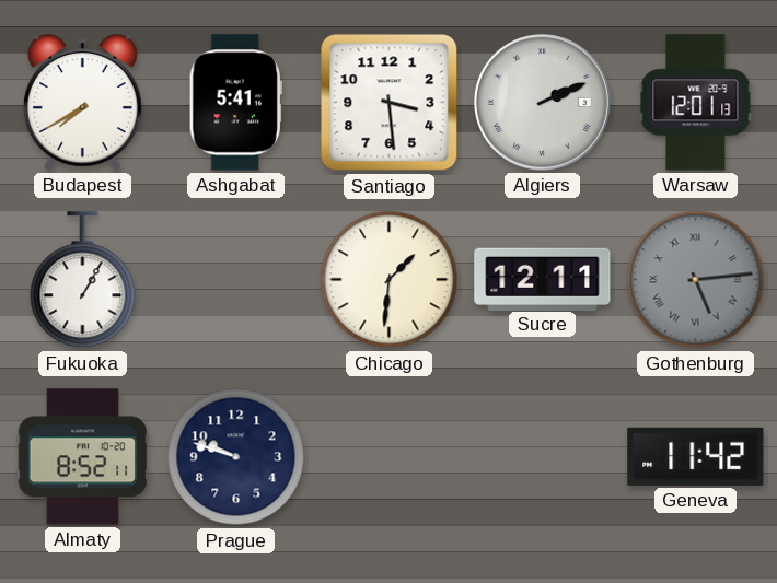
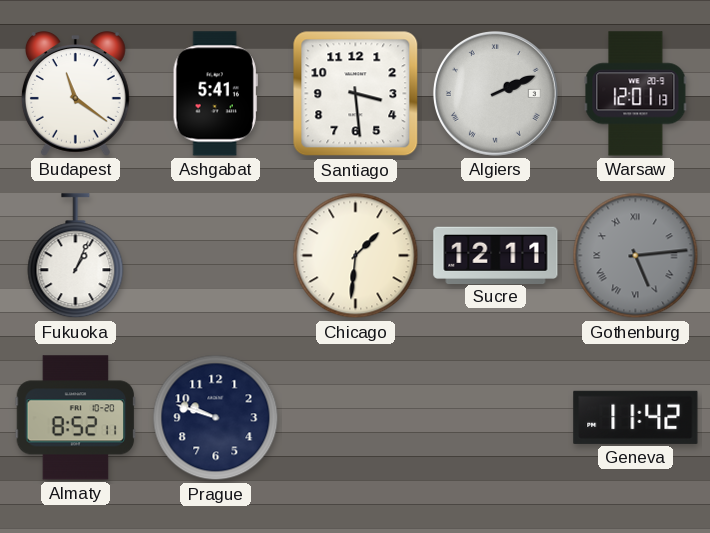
Budapest: 7:40 -> 11:21 (75, 94)
Fukuoka: 1:05 -> 1:04 (76, 256)
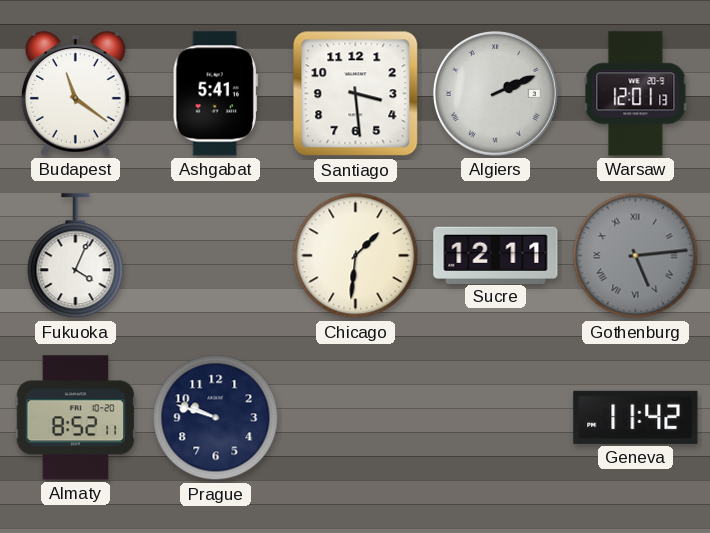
Fukuoka: 1:04 -> 4:04 (76, 256)
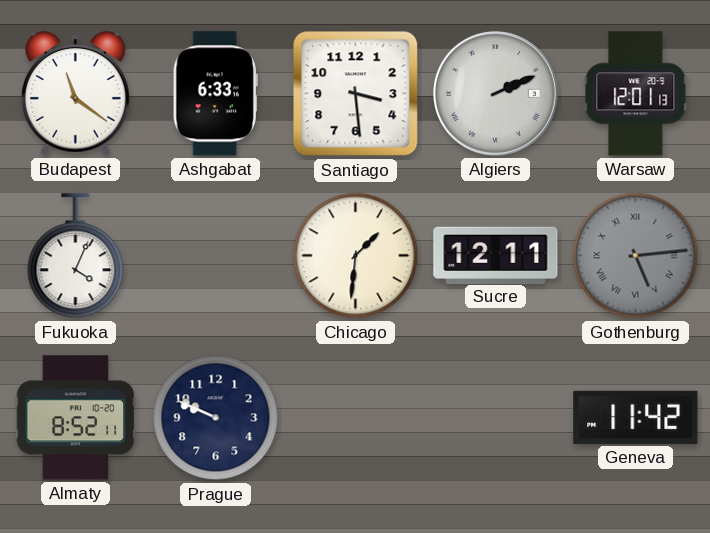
Ashgabat: 5:41 -> 6:33 (215, 94)
Prague: 9:48 -> 9:49 (216, 418)
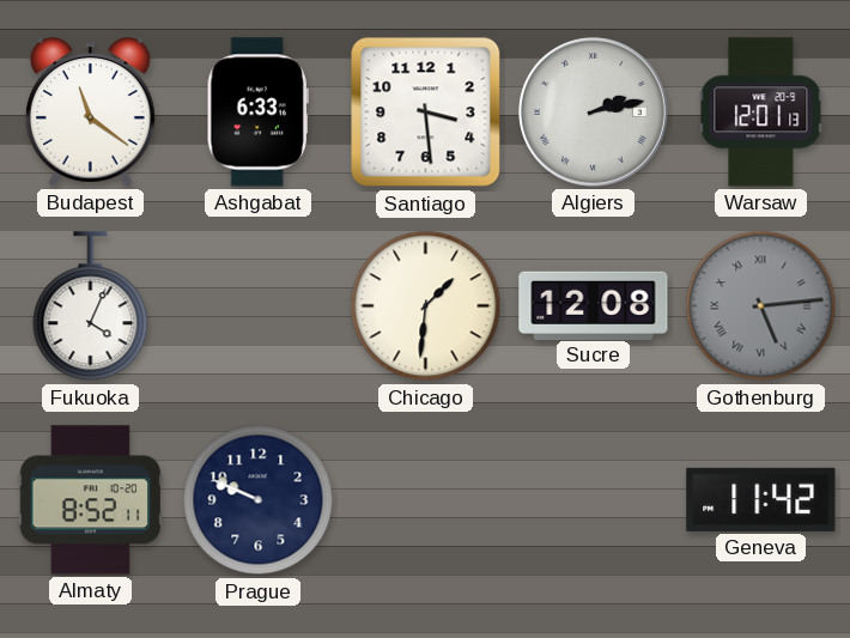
Algiers: 2:11 -> 2:13 (593, 111)
Sucre: 12:11 -> 12:08 (594, 305)
